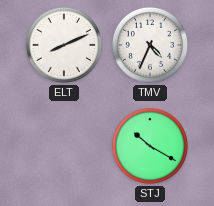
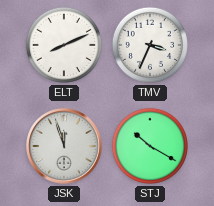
TMV: 4:34 -> 3:34 (150, 45)
JSK: none -> 11:57 (65, 147)
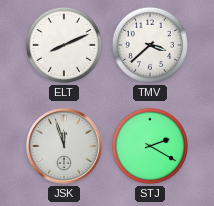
TMV: 3:34 -> 3:38 (150, 45)
STJ: 10:20 -> 2:20 (150, 146)
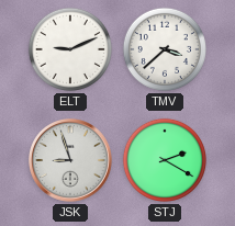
ELT: 8:11 -> 9:11 (70, 49)
JSK: 11:57 -> 8:57 (71, 161)
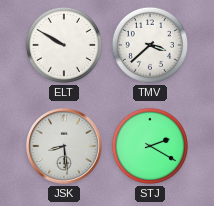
ELT: 9:11 -> 9:50 (64, 45)
JSK: 8:57 -> 8:29 (65, 147)
